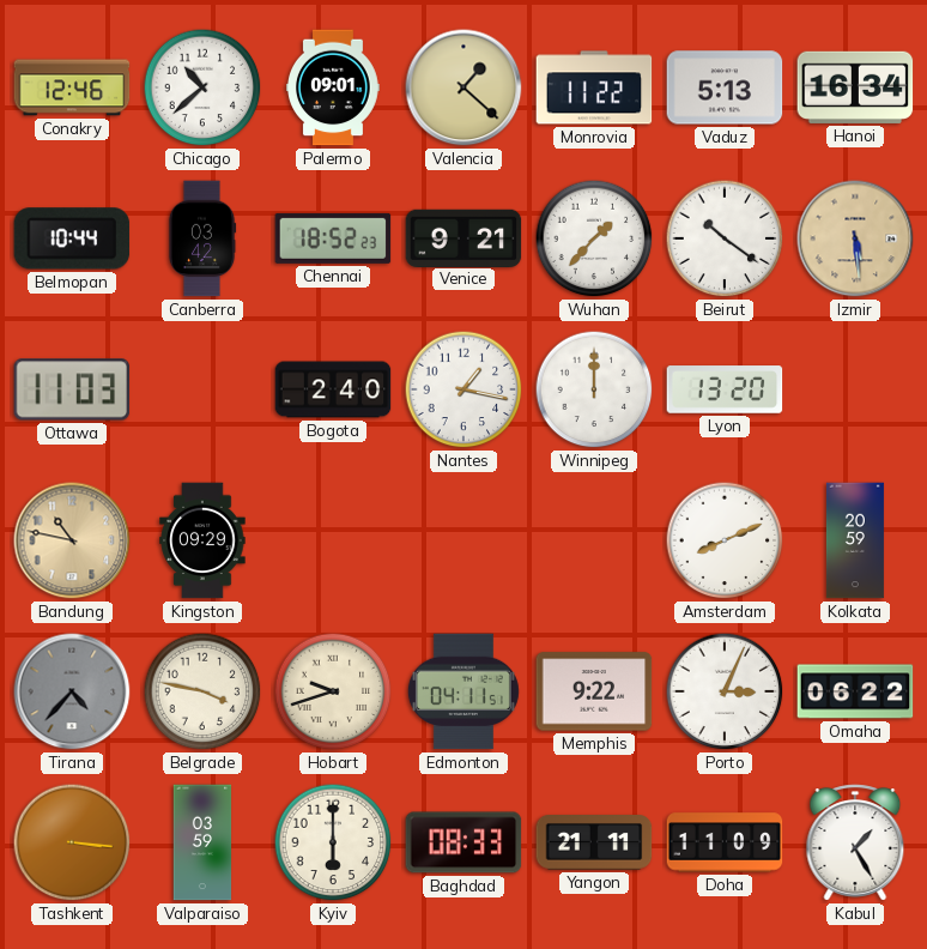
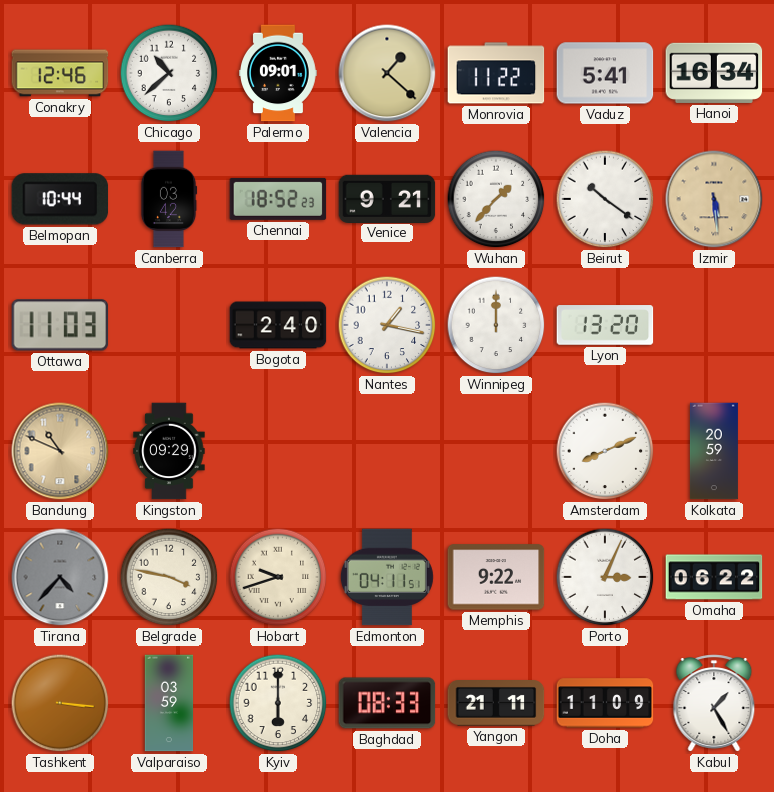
Vaduz: 5:13 -> 5:41 (605, 73)
Bandung: 10:47 -> 10:49 (60, 451)
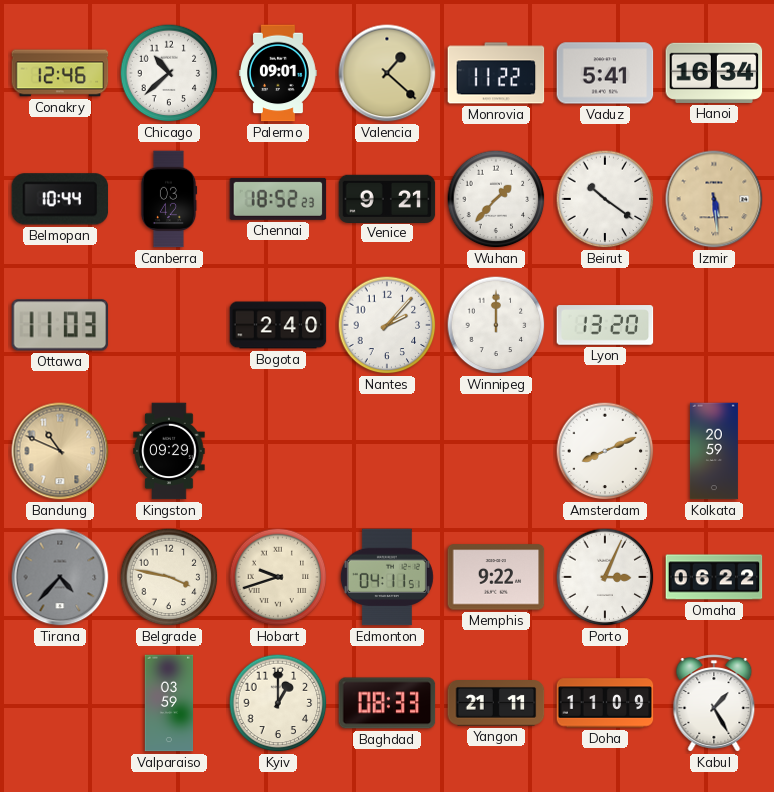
Nantes: 1:17 -> 2:07 (387, 325)
Tashkent: 3:16 -> none (60, 703)
Kyiv: 6:00 -> 1:00 (278, 703)
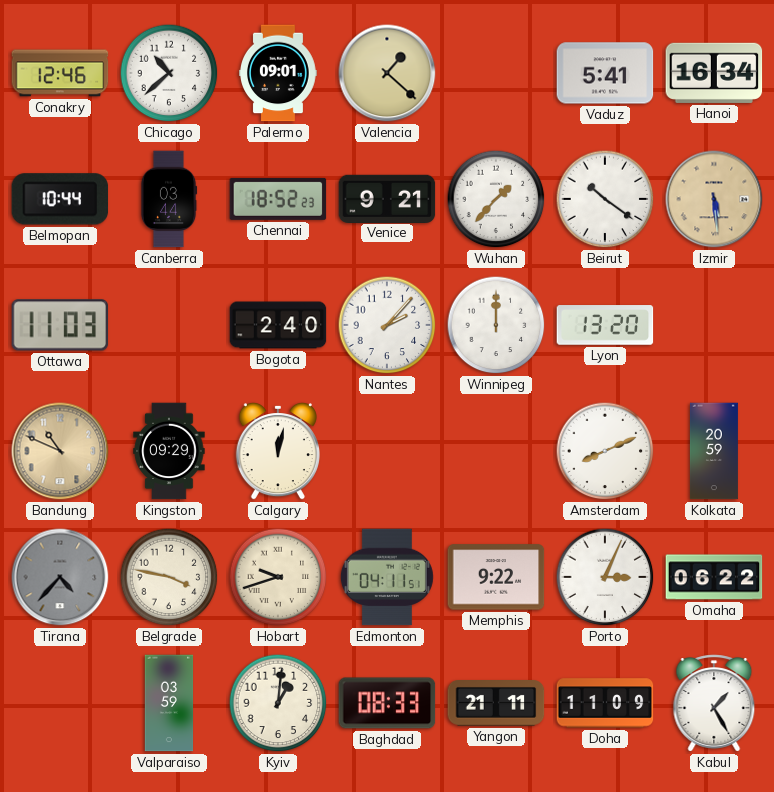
Monrovia: 11:22 -> none (496, 73)
Canberra: 03:42 -> 03:44 (169, 199)
Calgary: none -> 12:02 (278, 451)
Kyiv: 1:00 -> 1:01 (278, 703)
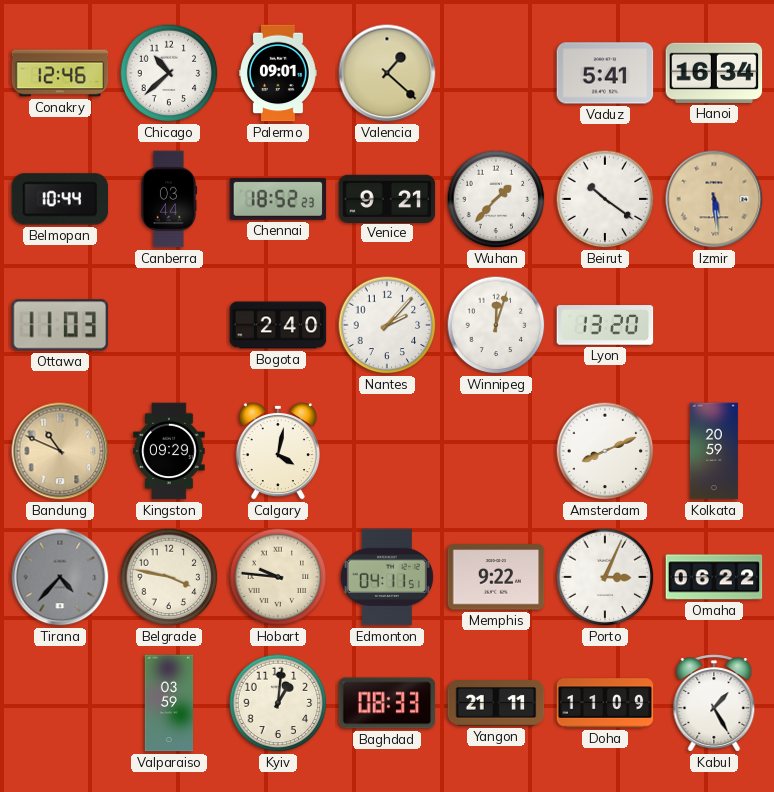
Winnipeg: 12:00 -> 12:03 (496, 325)
Calgary: 12:02 -> 4:02 (278, 451)
Hobart: 9:42 -> 9:46 (278, 577)
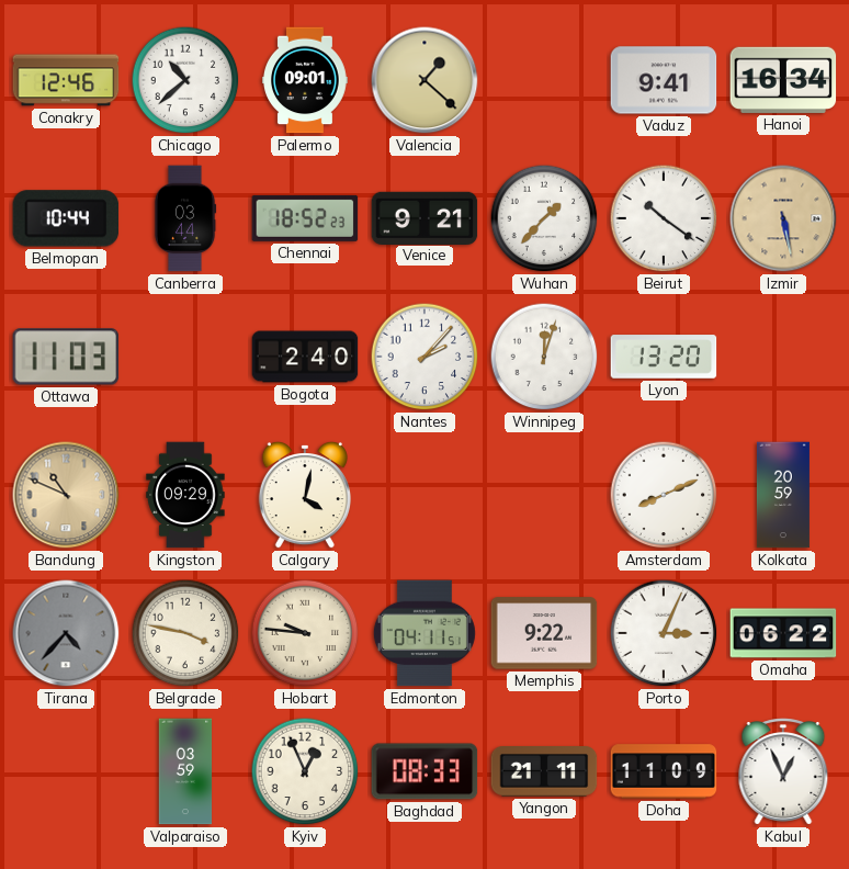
Vaduz: 5:41 -> 9:41 (664, 80)
Izmir: 5:29 -> 5:28 (783, 218)
Kyiv: 1:01 -> 12:56 (305, 771)
Kabul: 1:25 -> 12:56 (783, 771)
